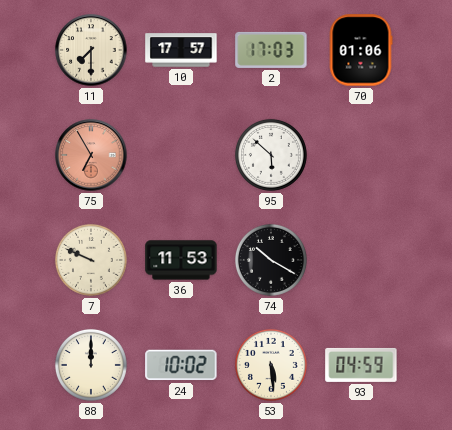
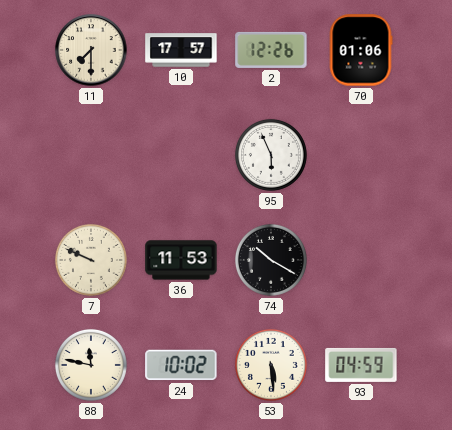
2: 17:03 -> 12:26 (271, 50)
75: 6:55 -> none (91, 155)
95: 5:52 -> 5:56 (271, 155)
88: 12:00 -> 11:47 (91, 365)
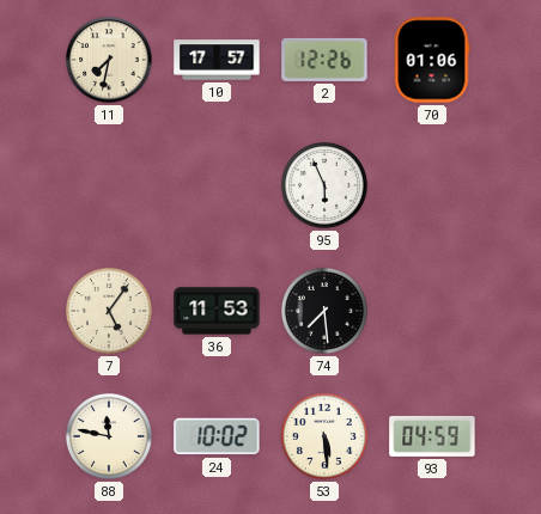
11: 7:30 -> 7:32 (109, 60)
7: 9:49 -> 5:06 (109, 311)
74: 10:20 -> 7:29 (324, 311)
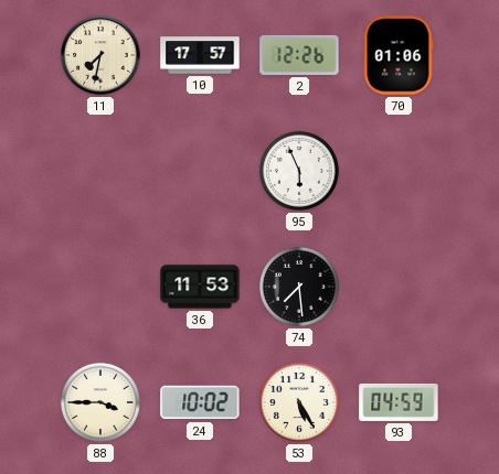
7: 5:06 -> none (109, 311)
88: 11:47 -> 3:45 (100, 402)
53: 5:29 -> 5:25 (299, 402)
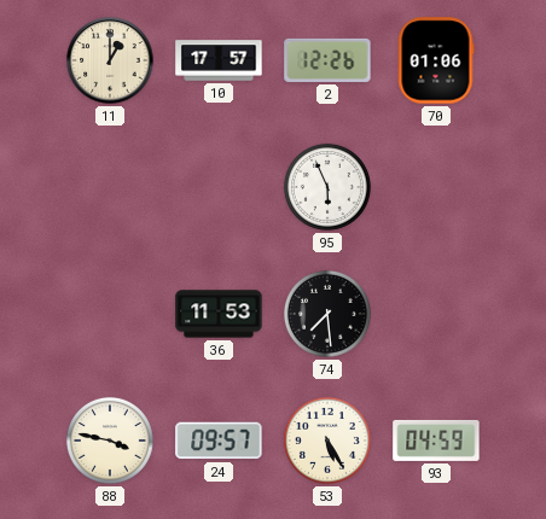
11: 7:32 -> 1:00 (110, 60)
88: 3:45 -> 3:47 (110, 441)
24: 10:02 -> 09:57 (219, 441)
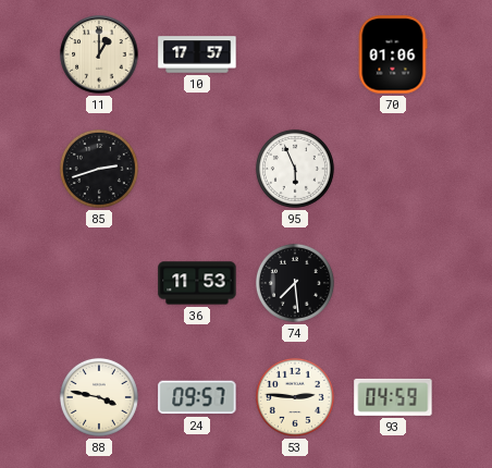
2: 12:26 -> none (327, 60)
85: none -> 2:42 (99, 169)
53: 5:25 -> 2:46 (295, 397)
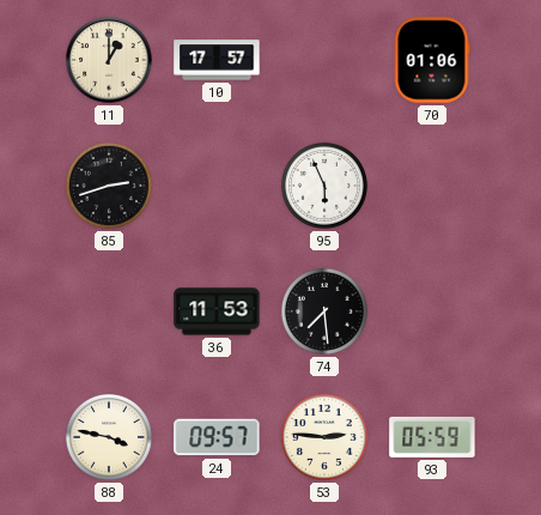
93: 04:59 -> 05:59 (432, 437)
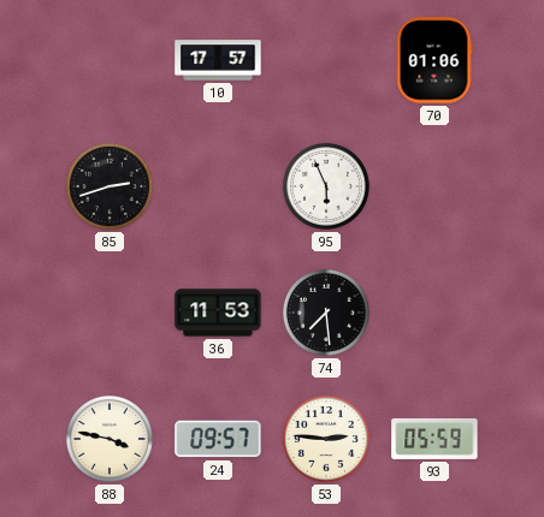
11: 1:00 -> none (109, 60)
